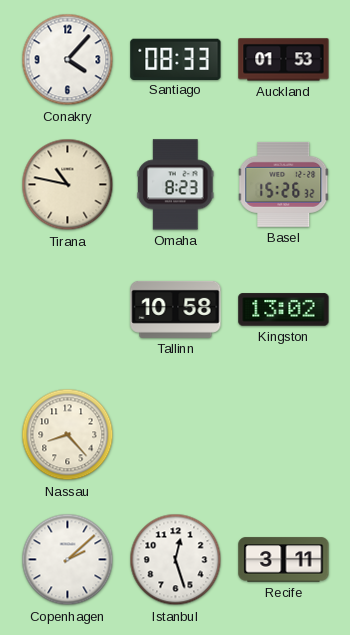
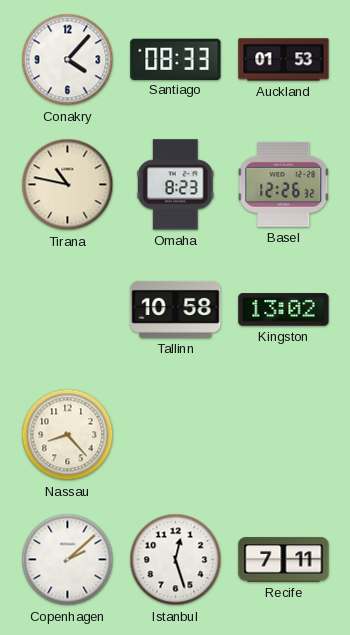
Basel: 15:26 -> 12:26 (284, 184)
Recife: 3:11 -> 7:11 (284, 560)
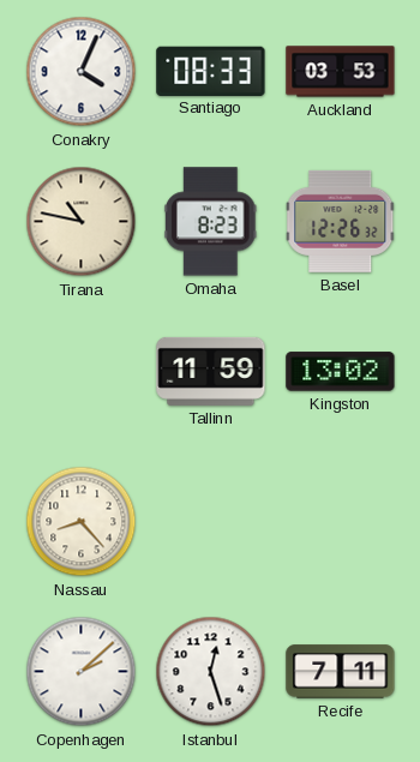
Conakry: 4:07 -> 4:04 (82, 72)
Auckland: 01:53 -> 03:53 (341, 72)
Tallinn: 10:58 -> 11:59 (211, 371)
